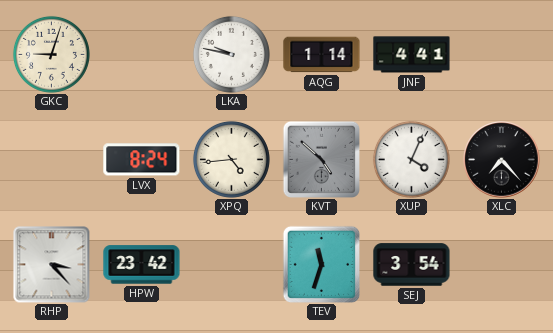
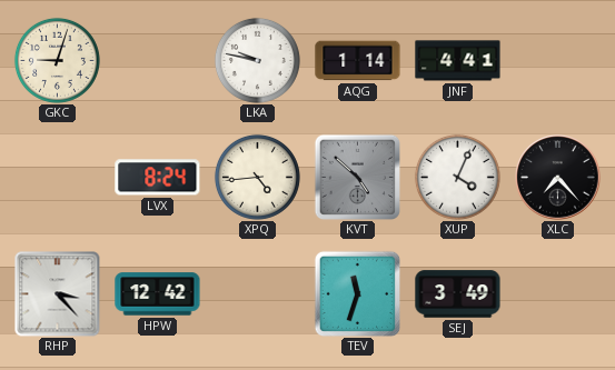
HPW: 23:42 -> 12:42 (158, 294)
SEJ: 3:54 -> 3:49 (458, 294)
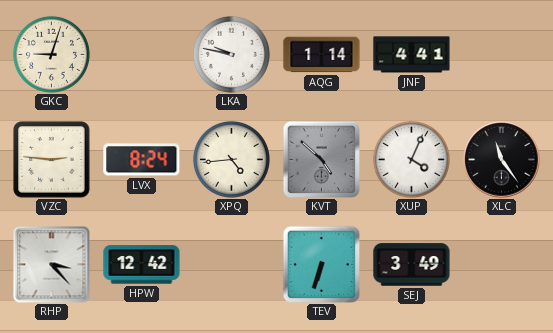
VZC: none -> 2:46 (52, 160)
XLC: 7:23 -> 11:24 (502, 160)
TEV: 11:33 -> 6:33 (321, 264)
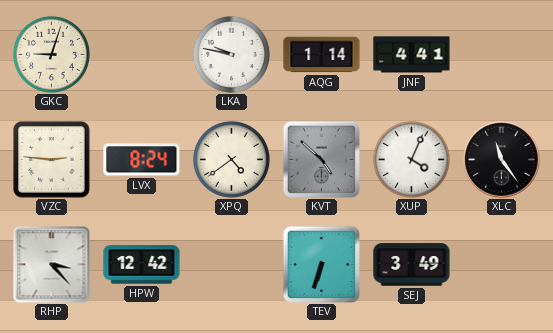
XPQ: 4:44 -> 4:39 (231, 159)
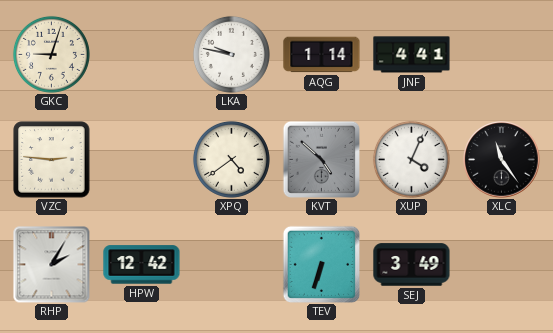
LVX: 8:24 -> none (142, 160)
RHP: 3:23 -> 2:05 (52, 265)
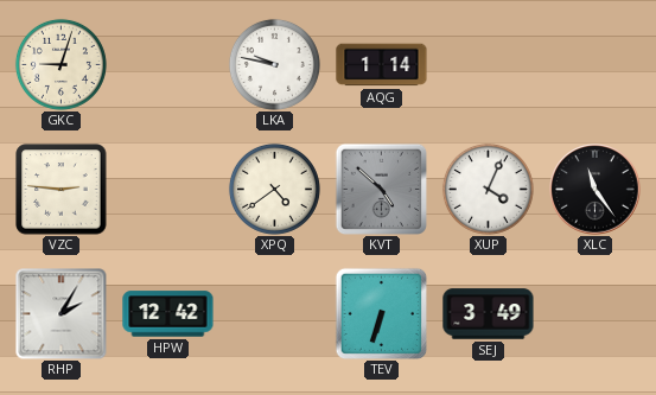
JNF: 4:41 -> none (412, 55)
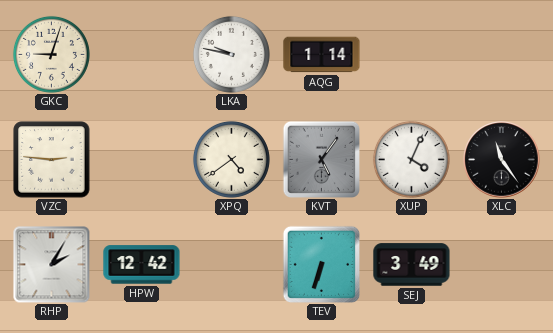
KVT: 4:52 -> 5:06 (321, 159)
